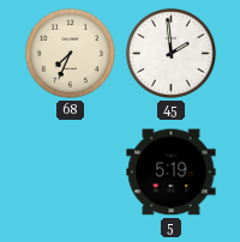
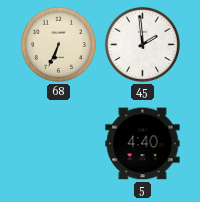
68: 7:34 -> 6:34 (58, 44)
5: 5:19 -> 4:40 (143, 144)
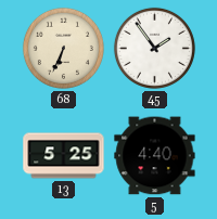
45: 1:59 -> 1:54 (154, 48)
13: none -> 5:25 (64, 156)
